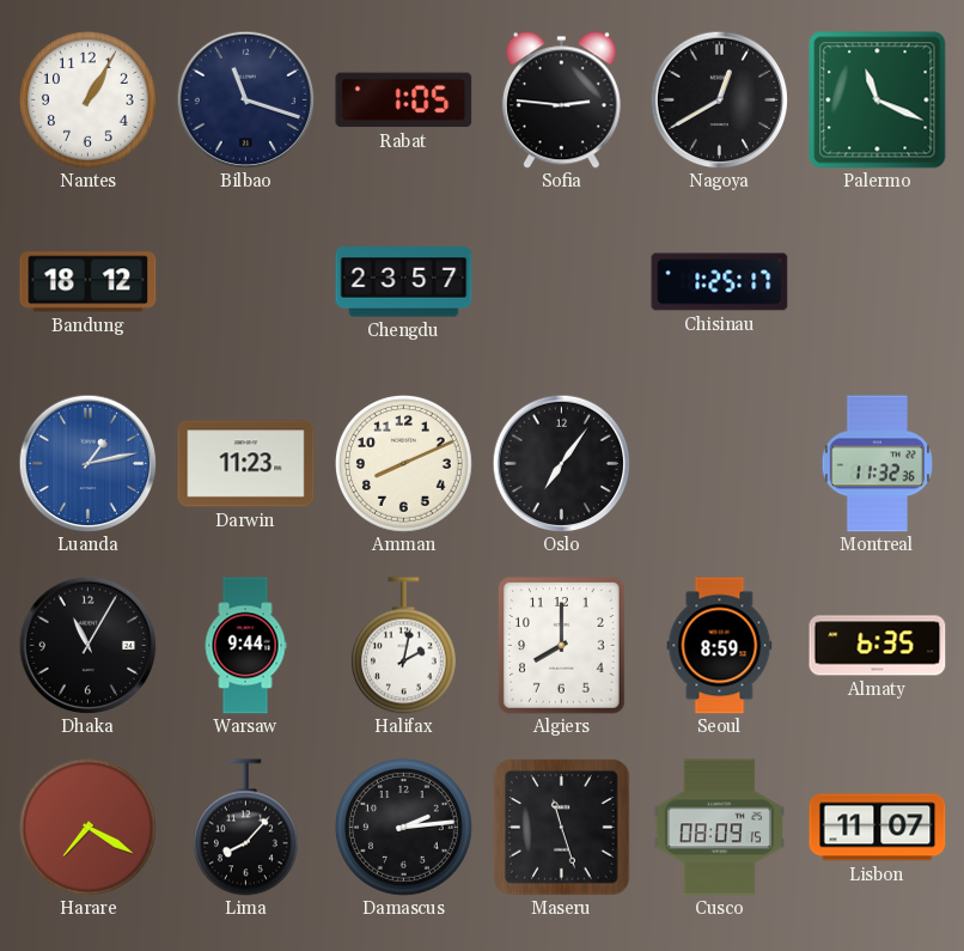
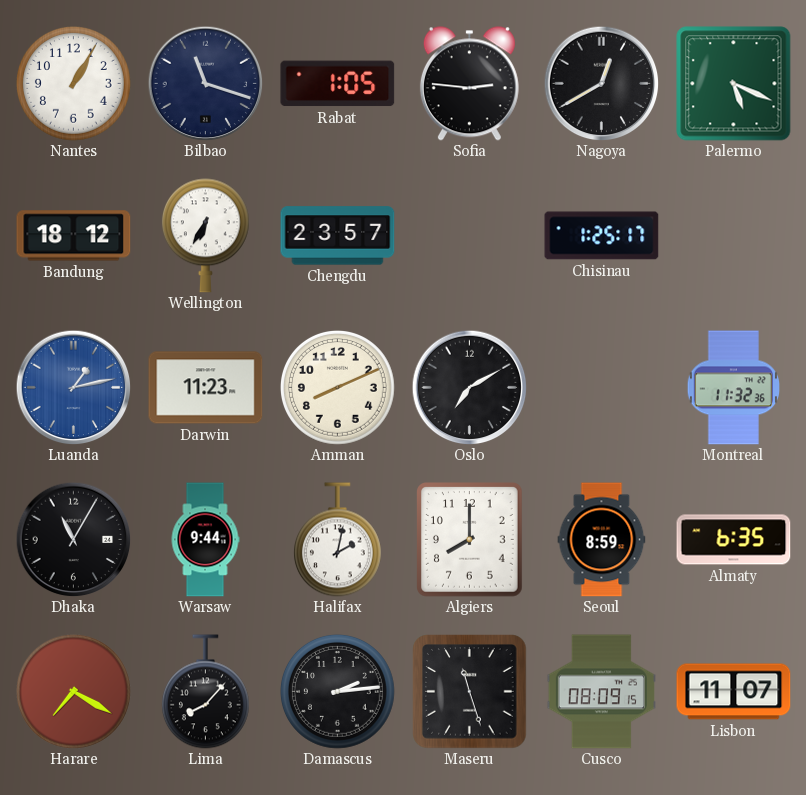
Palermo: 11:19 -> 5:19 (734, 84)
Wellington: none -> 6:35 (205, 236)
Oslo: 7:06 -> 7:10 (469, 387)
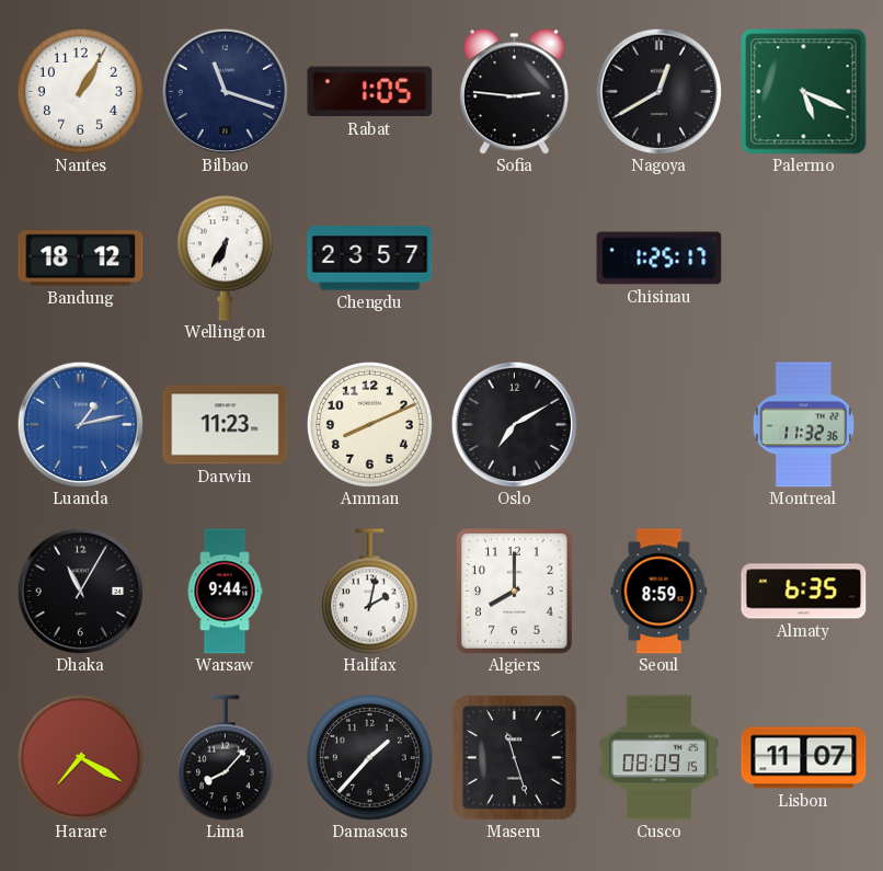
Damascus: 2:14 -> 1:37 (370, 758)
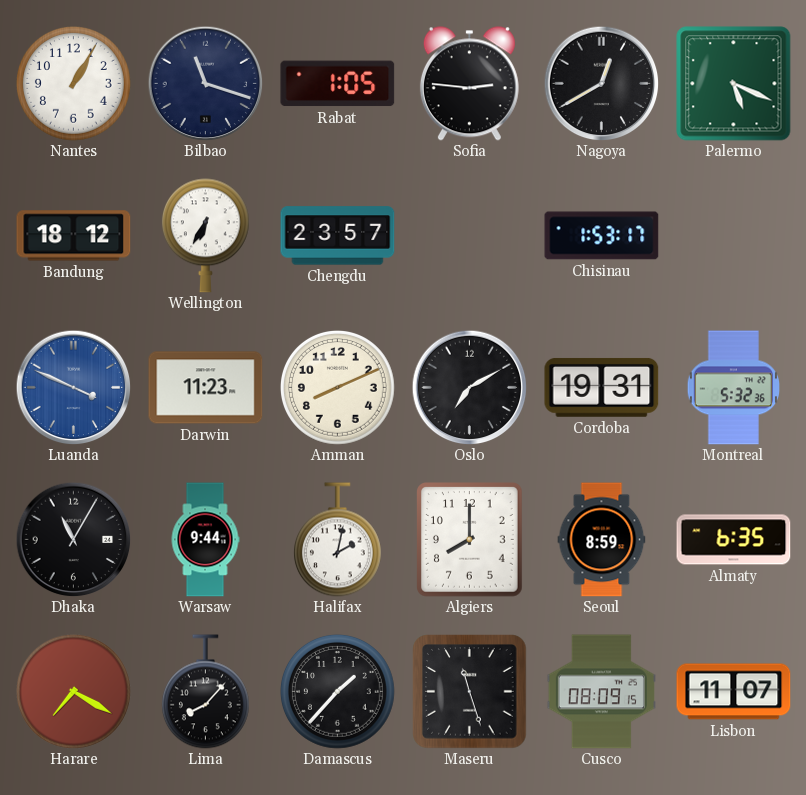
Chisinau: 1:25 -> 1:53 (602, 236)
Luanda: 1:13 -> 3:49 (73, 387)
Cordoba: none -> 19:31 (602, 387)
Montreal: 11:32 -> 5:32 (733, 388)
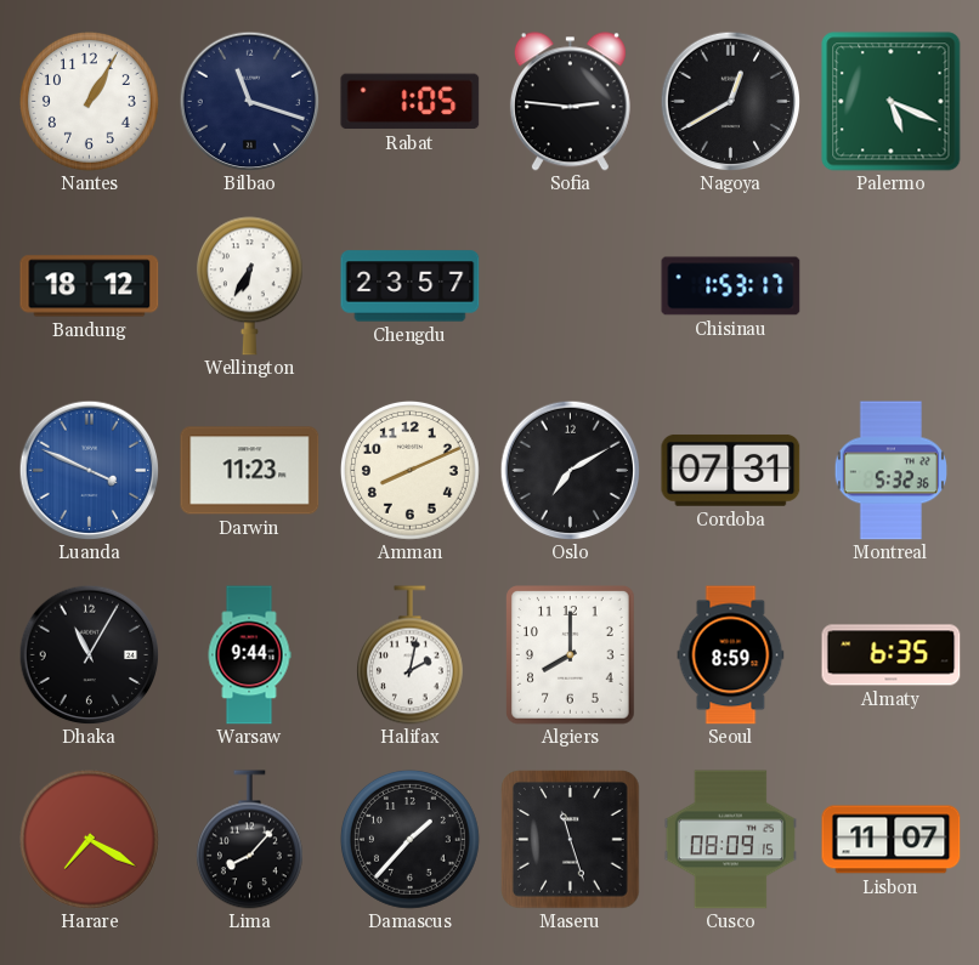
Cordoba: 19:31 -> 07:31 (731, 470)
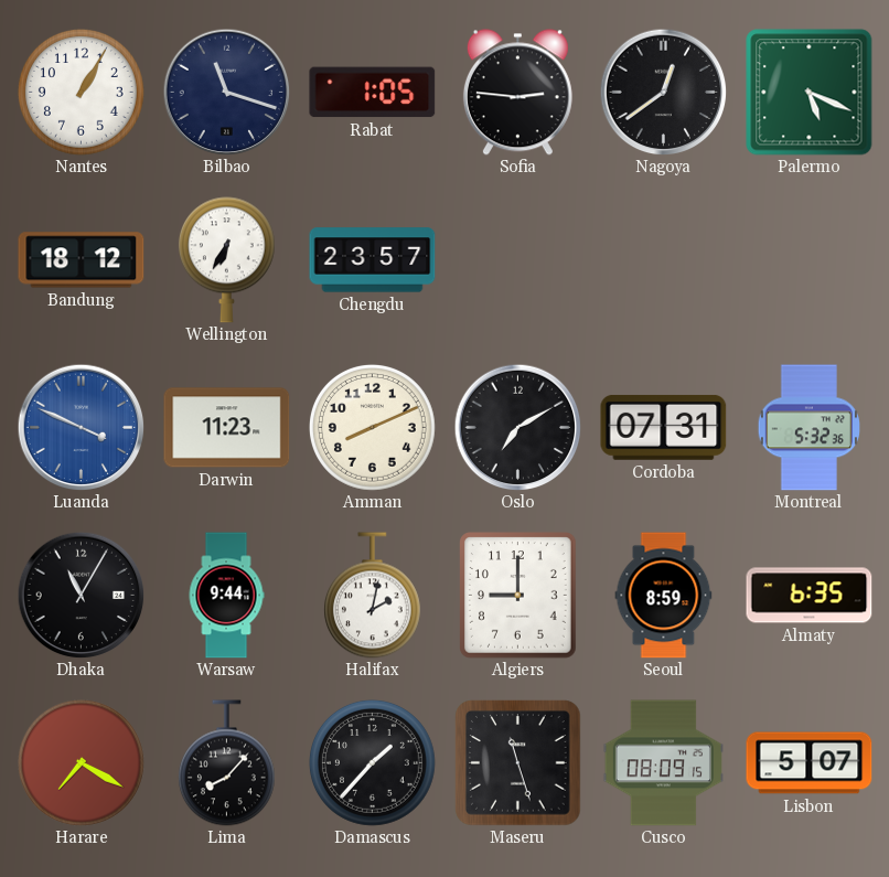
Nagoya: 12:40 -> 12:39 (663, 92)
Chisinau: 1:53 -> none (731, 286)
Algiers: 8:00 -> 9:00 (518, 596)
Lisbon: 11:07 -> 5:07 (810, 763)
